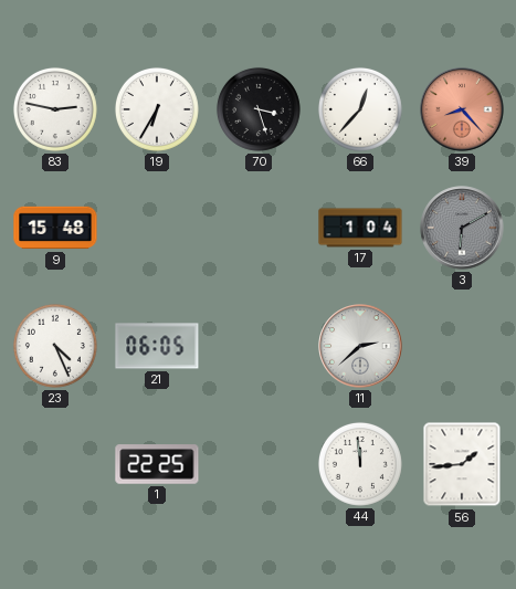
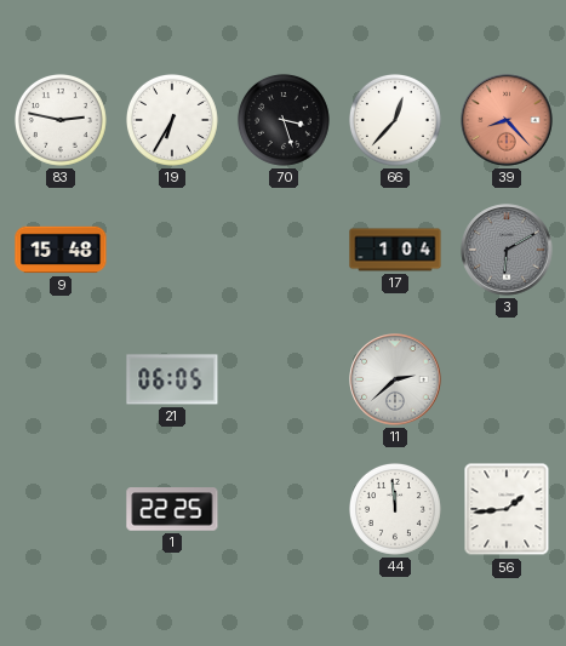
23: 4:26 -> none (55, 346)
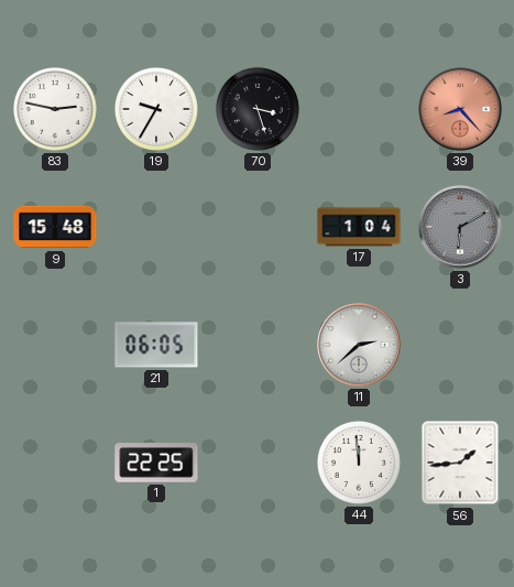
19: 6:35 -> 9:35 (156, 109)
66: 12:37 -> none (395, 120)
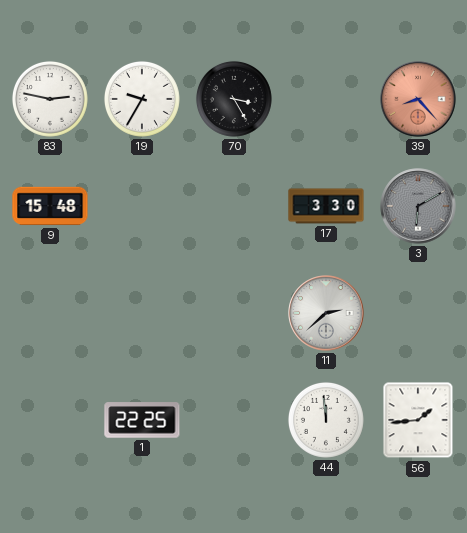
70: 3:27 -> 3:25 (234, 99)
17: 1:04 -> 3:30 (326, 206)
21: 06:05 -> none (156, 345)
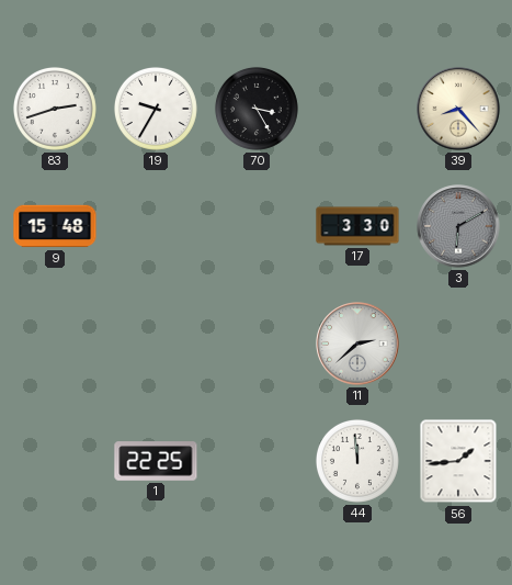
83: 2:47 -> 2:42 (55, 109)
39 dial: salmon -> cream (458, 109)
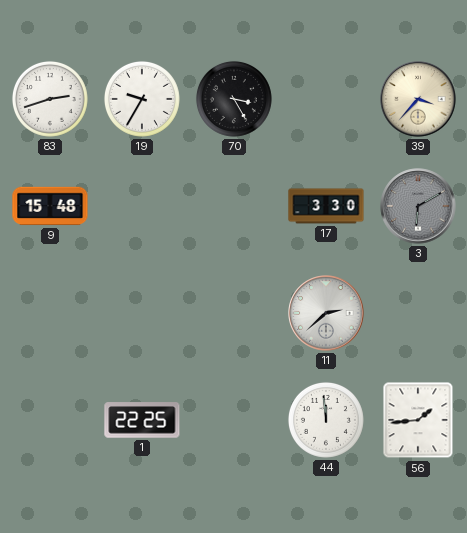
39: 8:23 -> 3:37 (418, 99)
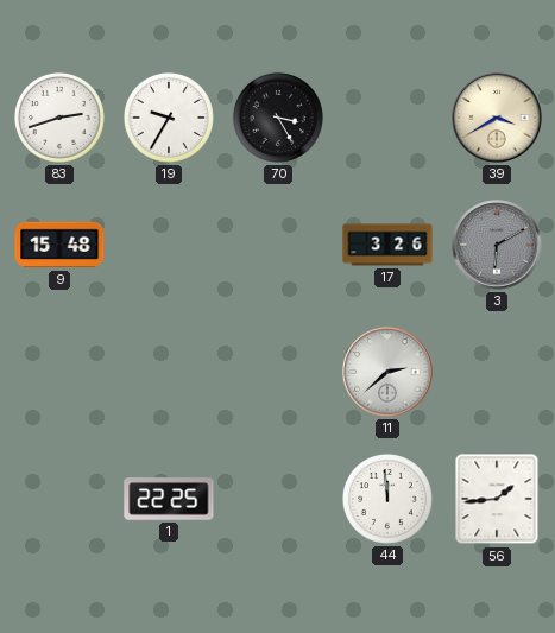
39: 3:37 -> 3:40 (497, 118)
17: 3:30 -> 3:26 (387, 245)
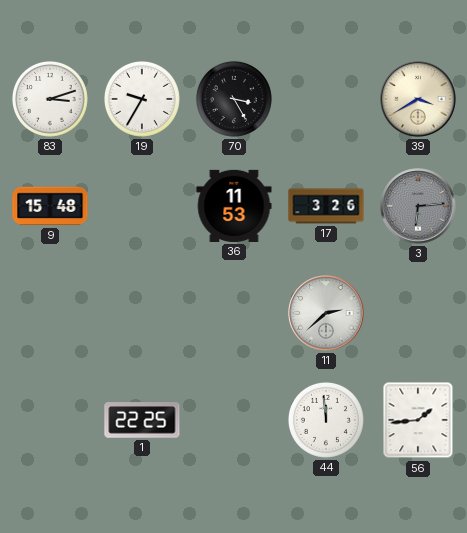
83: 2:42 -> 3:12 (50, 99)
36: none -> 11:53 (234, 206)
3: 6:10 -> 6:14 (418, 206)
